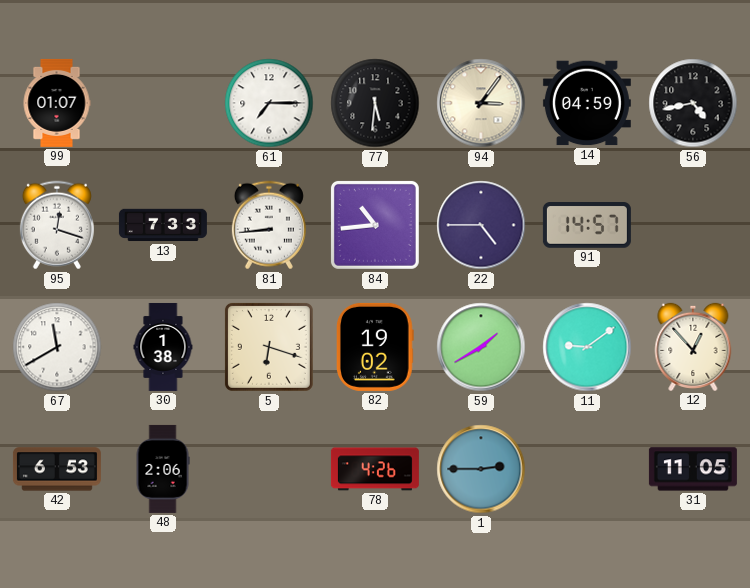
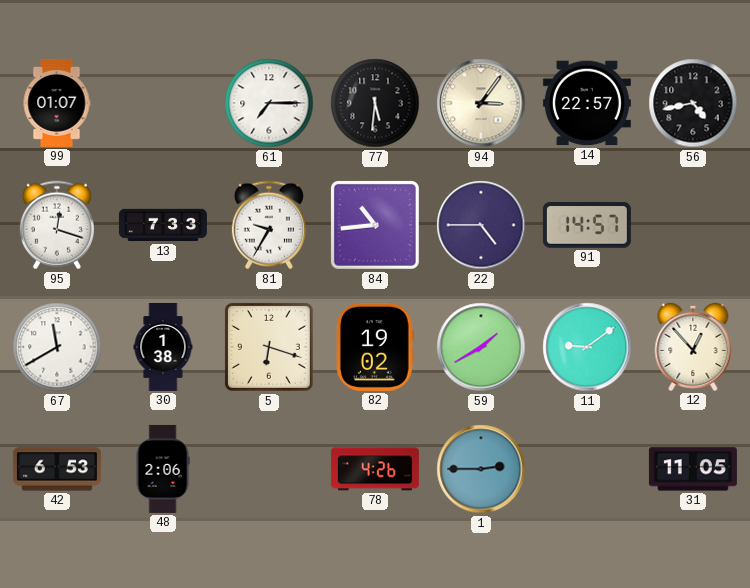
14: 04:59 -> 22:57 (587, 103)
81: 8:44 -> 9:35 (269, 225)
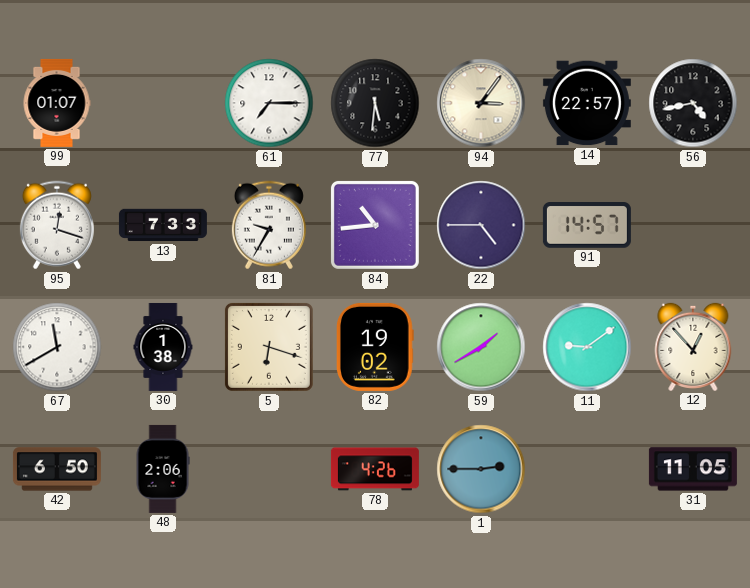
42: 6:53 -> 6:50 (57, 469)
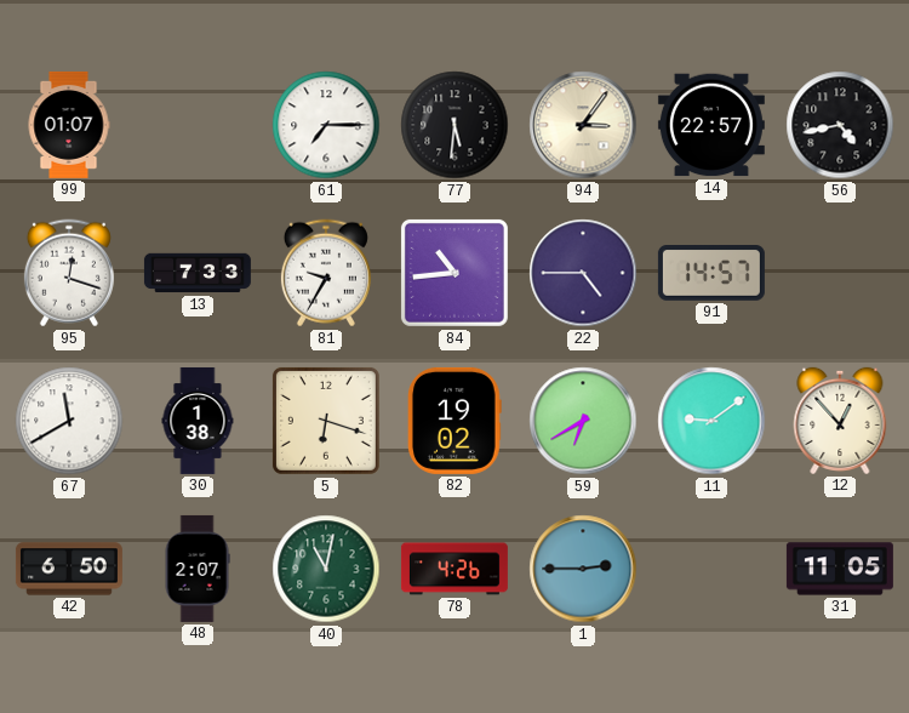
59: 1:40 -> 6:40 (583, 421)
48: 2:06 -> 2:07 (198, 569)
40: none -> 11:02 (326, 569)
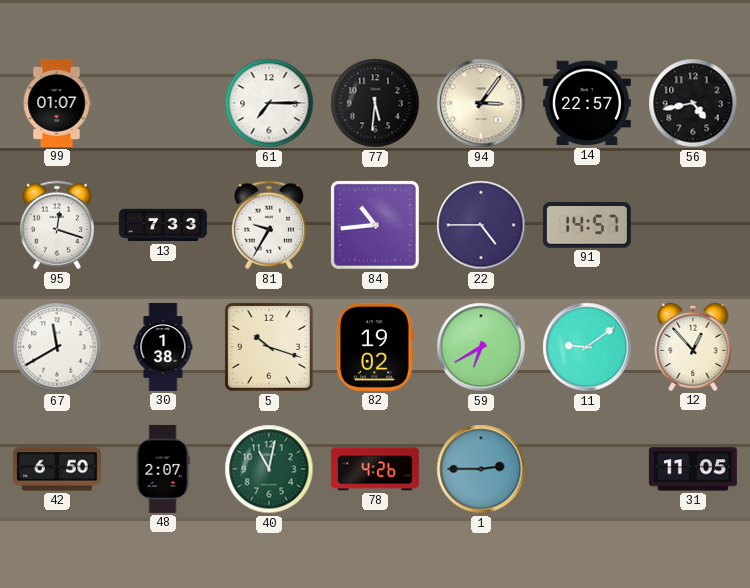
5: 6:18 -> 10:18 (269, 347)
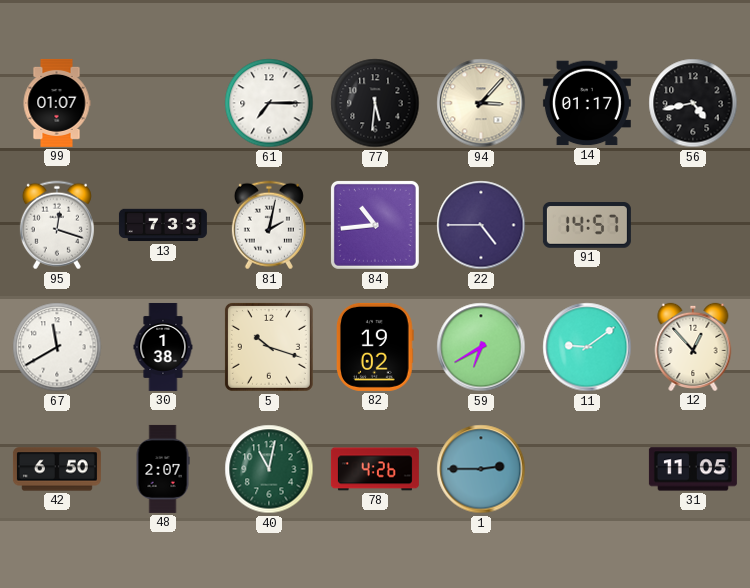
94: 3:06 -> 3:07 (481, 103)
14: 22:57 -> 01:17 (587, 103)
81: 9:35 -> 2:02 (269, 225)
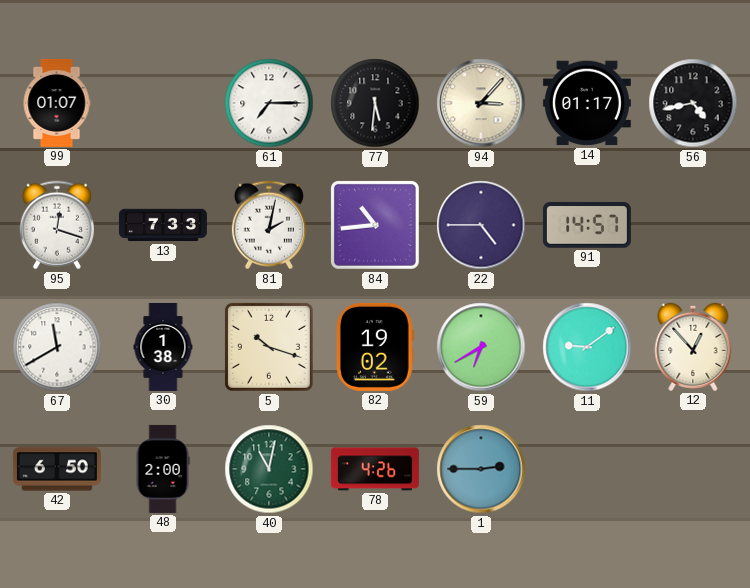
48: 2:07 -> 2:00 (163, 469)
31: 11:05 -> none (693, 469)
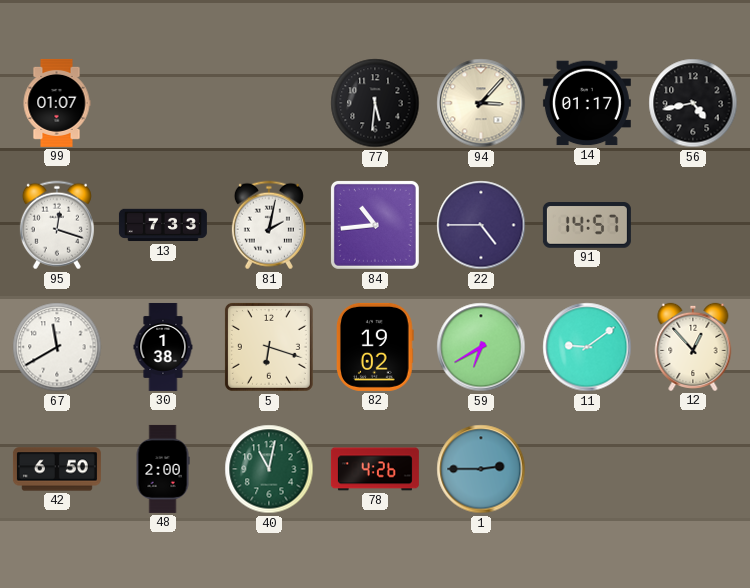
61: 7:15 -> none (269, 103)
5: 10:18 -> 6:18 (269, 347)
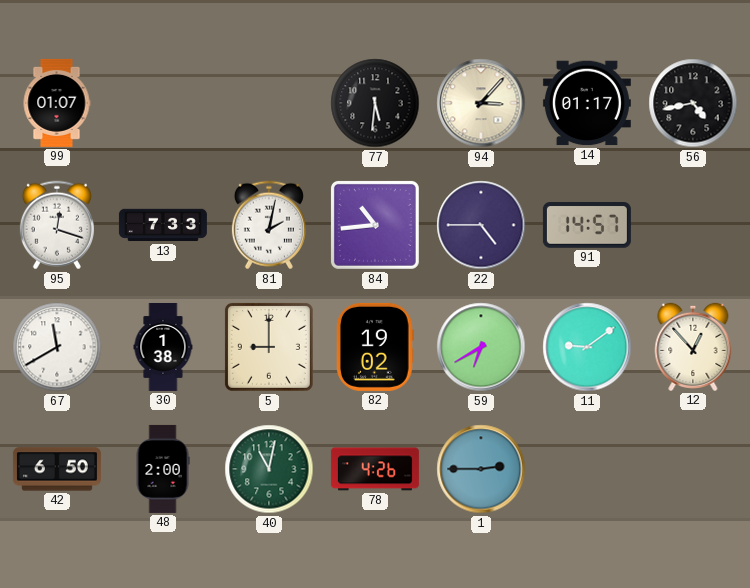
5: 6:18 -> 9:00 (269, 347)
